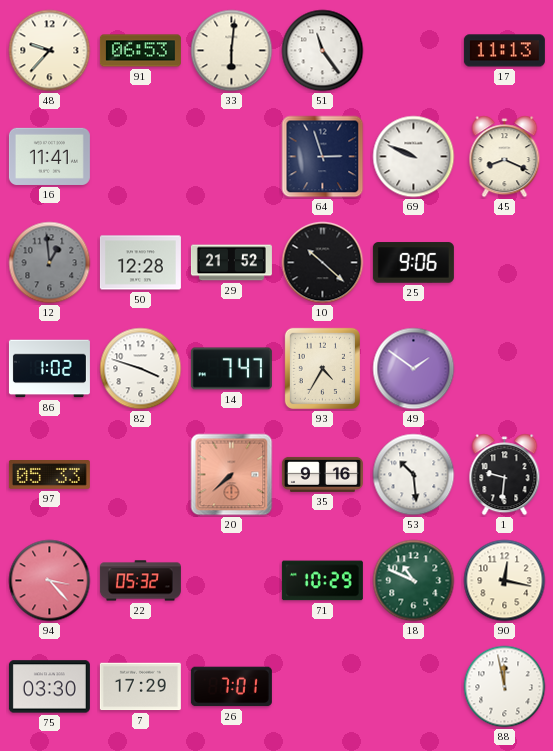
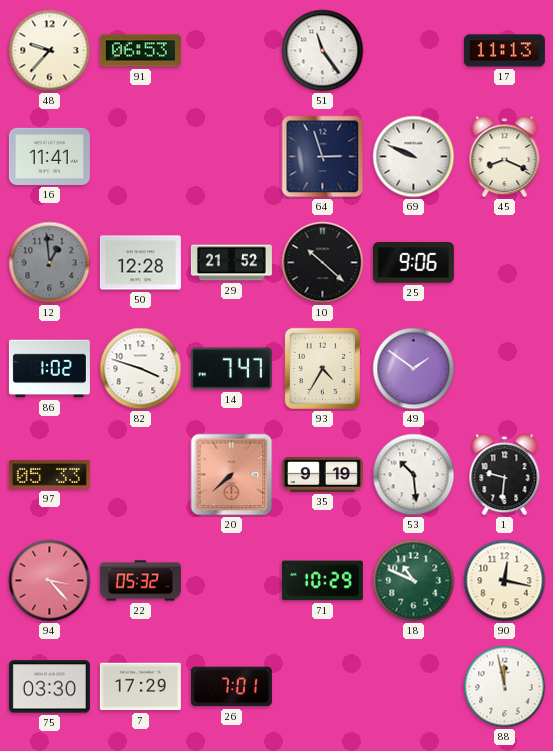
33: 6:01 -> none (232, 51)
35: 9:16 -> 9:19 (322, 474)
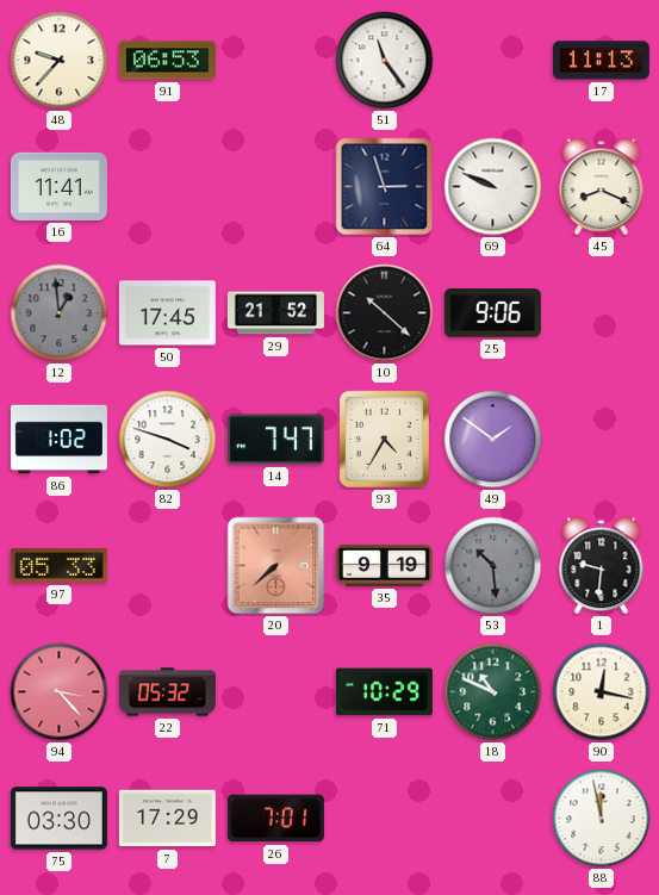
50: 12:28 -> 17:45 (167, 313)
53 dial: white -> grey (493, 566)
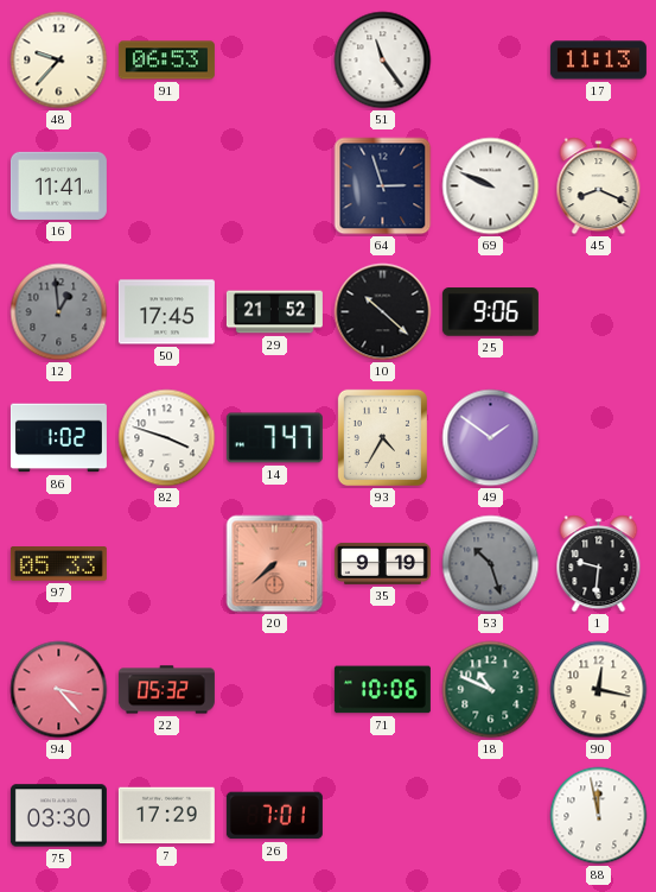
53: 10:29 -> 10:27 (491, 564)
71: 10:29 -> 10:06 (382, 690)
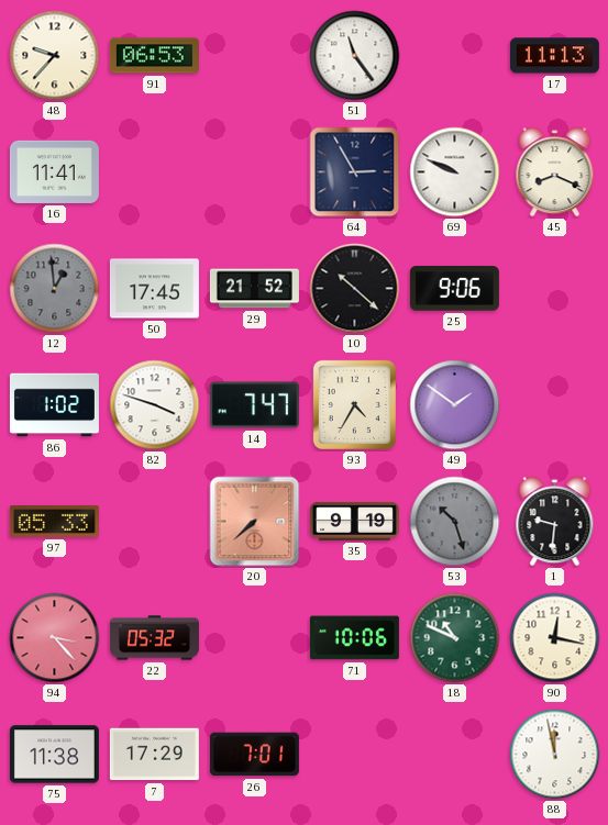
64: 2:57 -> 2:55 (355, 172)
75: 03:30 -> 11:38 (54, 755)
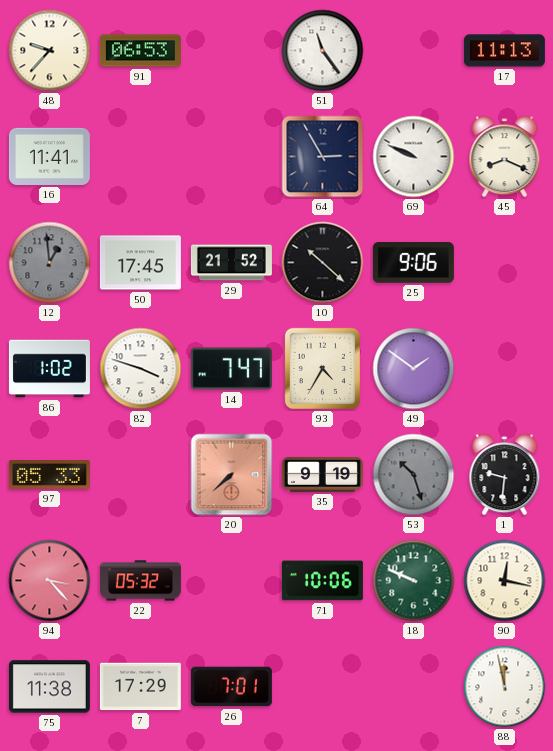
18: 10:49 -> 9:49 (414, 581)
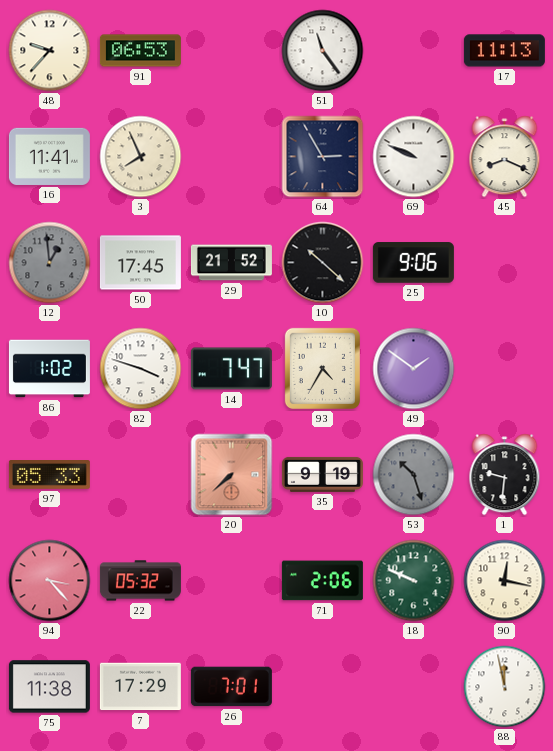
3: none -> 7:56 (141, 157)
71: 10:06 -> 2:06 (322, 581)
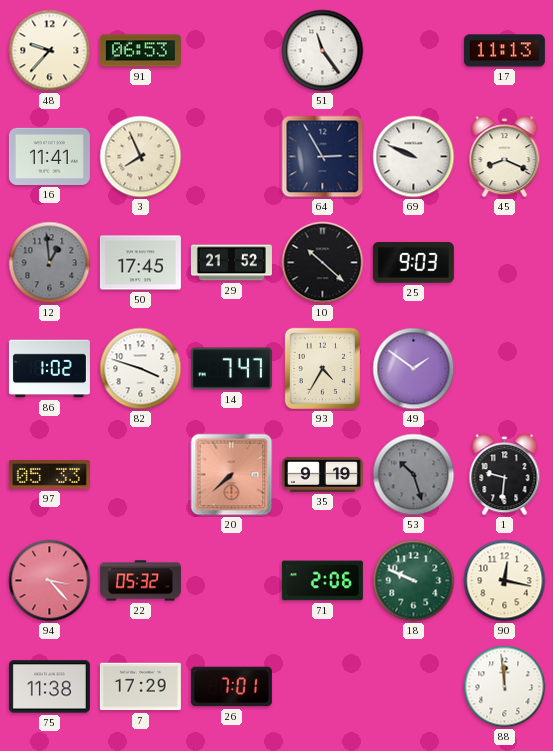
25: 9:06 -> 9:03 (413, 263)
88: 11:58 -> 11:59 (505, 687)
